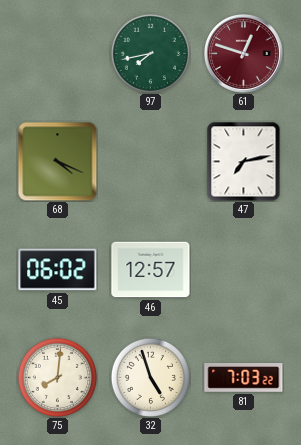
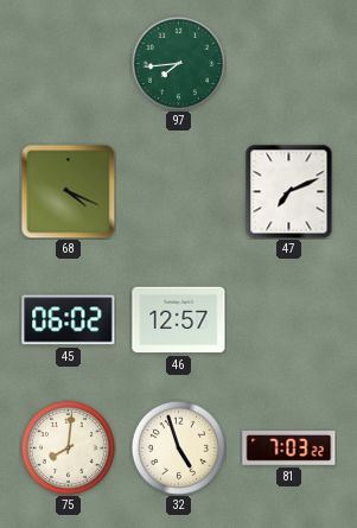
97: 7:43 -> 7:44 (178, 63)
61: 12:48 -> none (244, 54)
47: 7:13 -> 7:11 (289, 192)
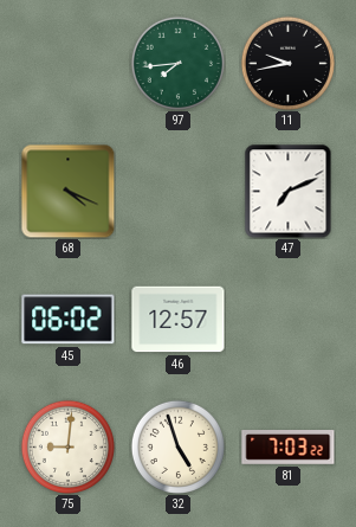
11: none -> 9:43 (287, 63)
75: 8:01 -> 9:01 (67, 446)
